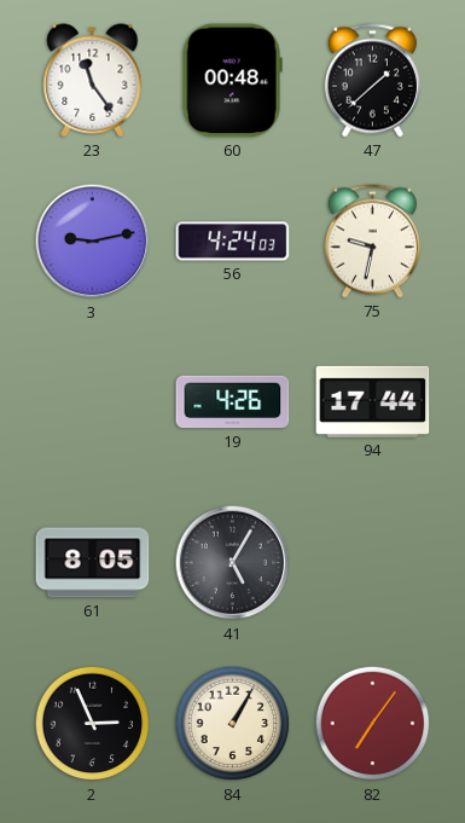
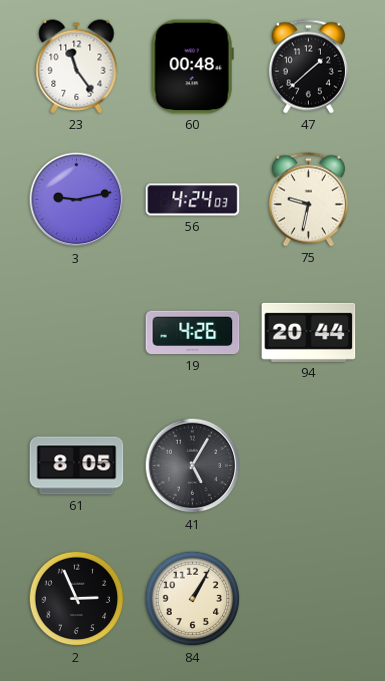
94: 17:44 -> 20:44 (309, 332)
82: 7:06 -> none (373, 724)
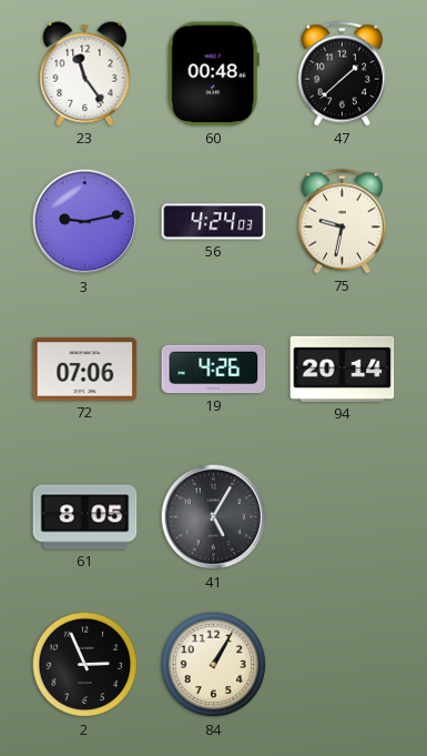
72: none -> 07:06 (85, 370)
94: 20:44 -> 20:14 (343, 369)
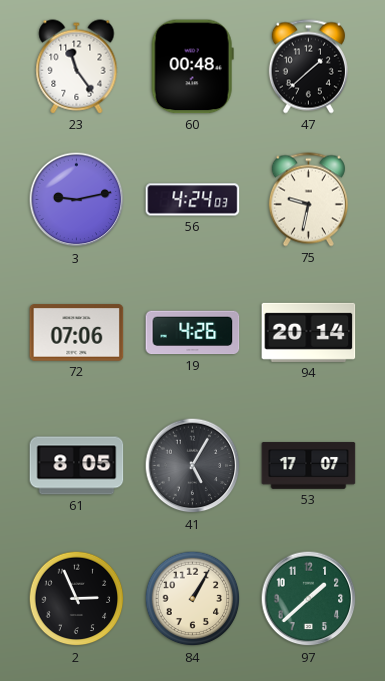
53: none -> 17:07 (309, 466)
97: none -> 1:38 (309, 599)
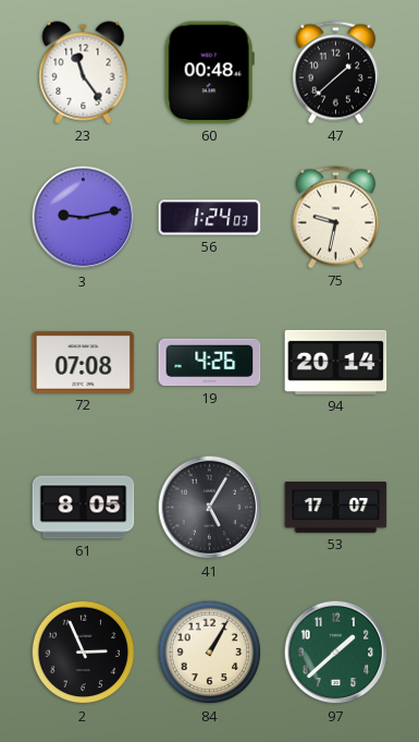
56: 4:24 -> 1:24 (210, 218)
72: 07:06 -> 07:08 (84, 363)
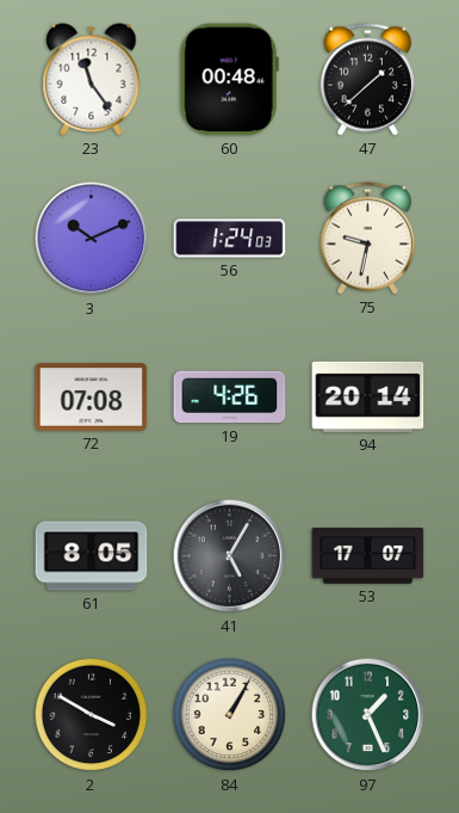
3: 9:13 -> 10:11 (92, 239)
2: 2:56 -> 3:50 (92, 715)
97: 1:38 -> 1:26 (368, 715)
